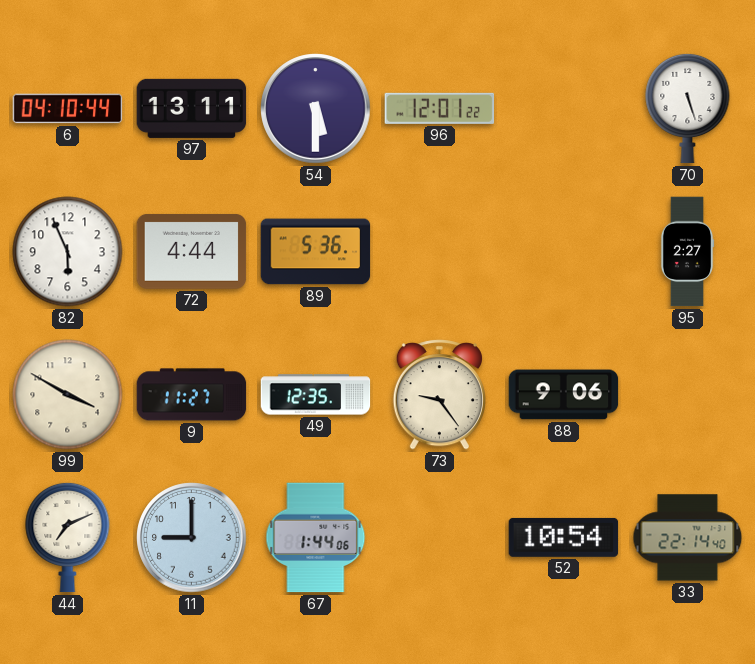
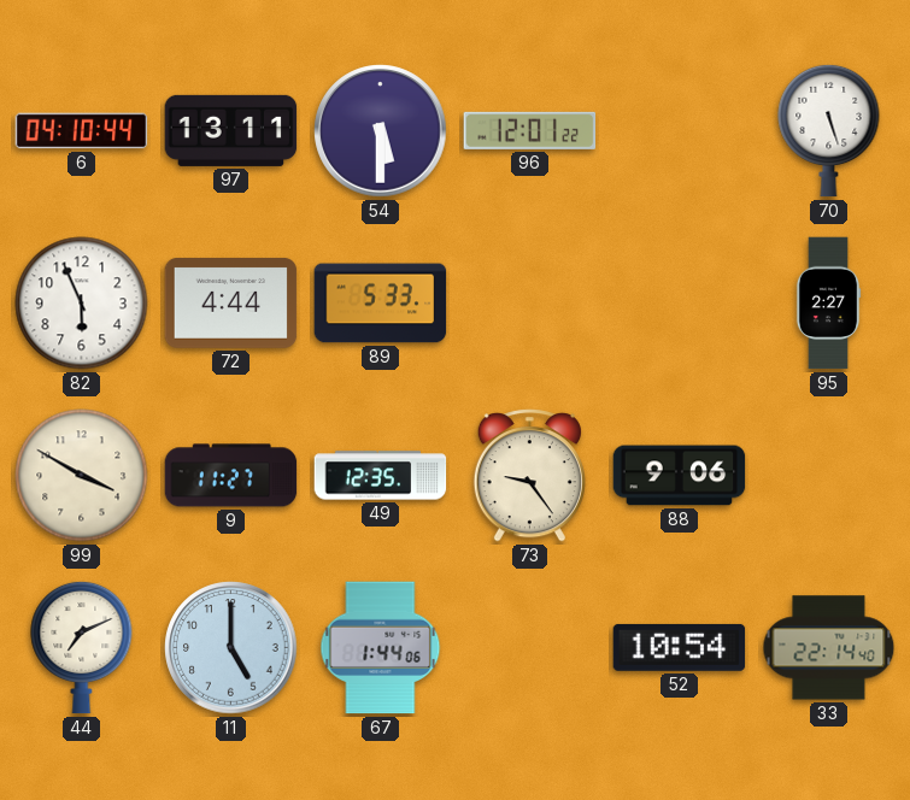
89: 5:36 -> 5:33 (381, 304)
11: 9:00 -> 5:00 (231, 648)
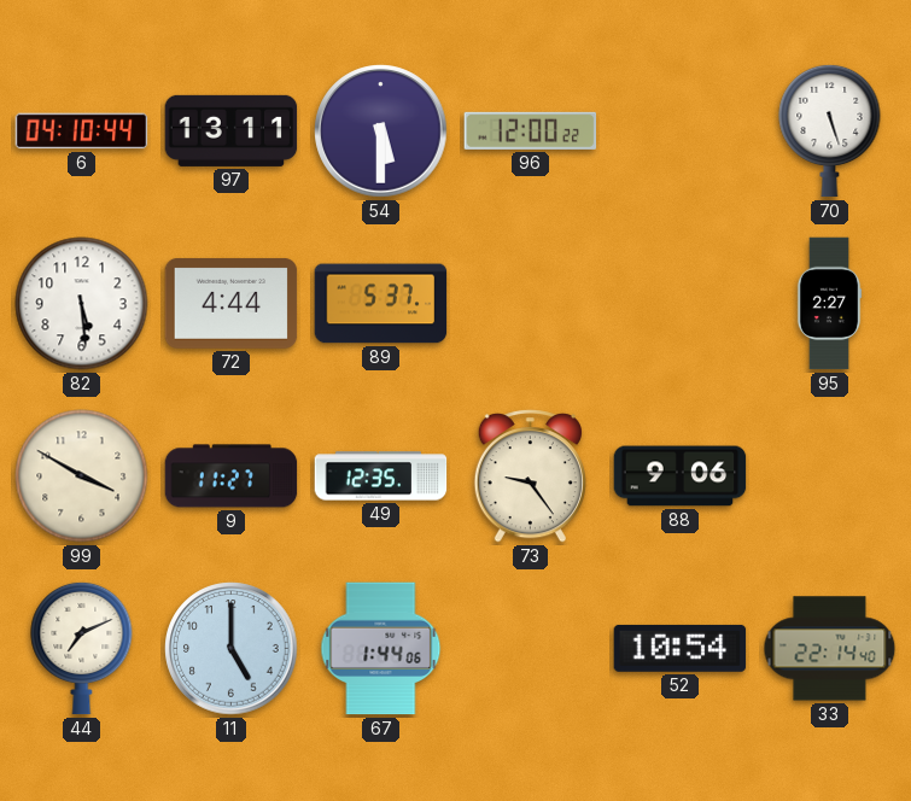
96: 12:01 -> 12:00 (531, 130)
82: 5:56 -> 5:29 (82, 304)
89: 5:33 -> 5:37 (381, 304)
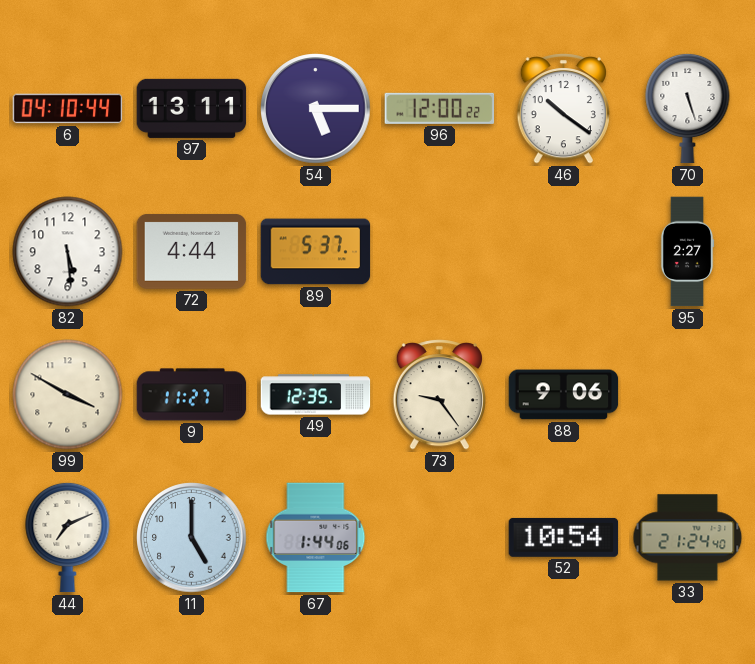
54: 5:30 -> 5:15 (316, 109)
46: none -> 10:21 (563, 109)
33: 22:14 -> 21:24 (688, 538)
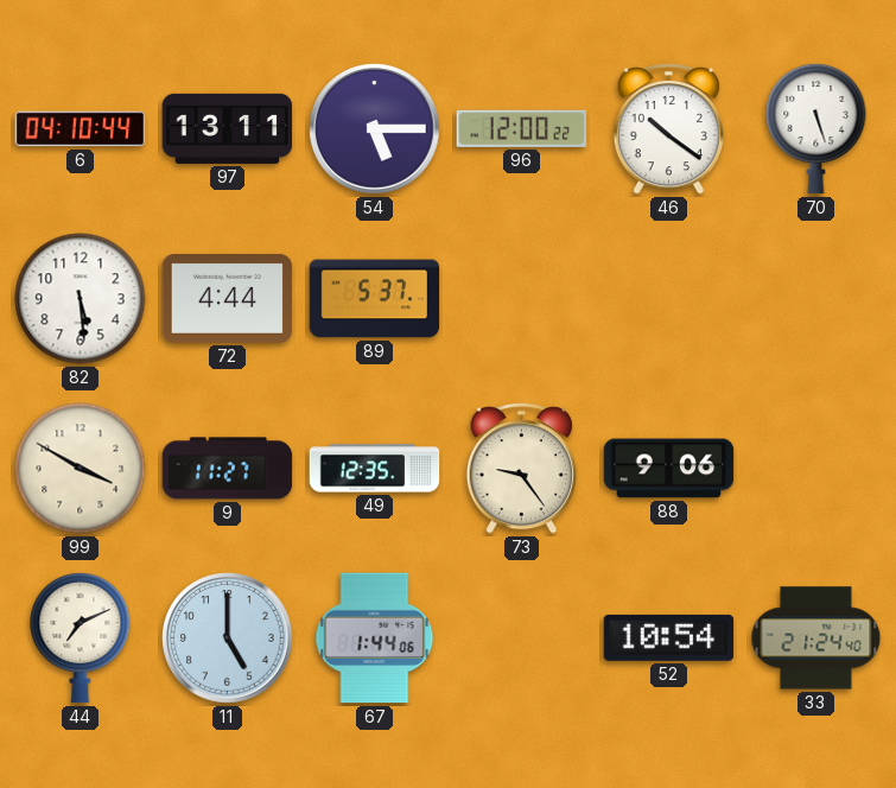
95: 2:27 -> none (687, 252)
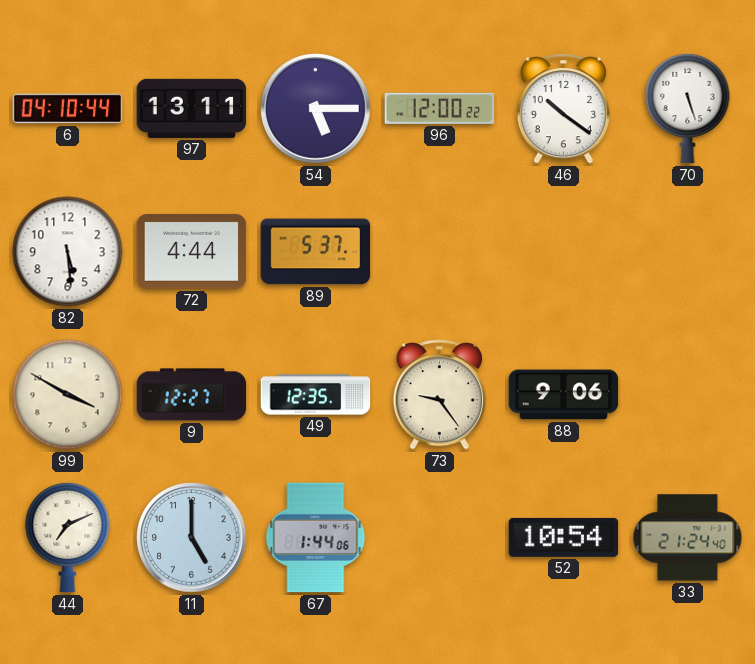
9: 11:27 -> 12:27 (192, 395)
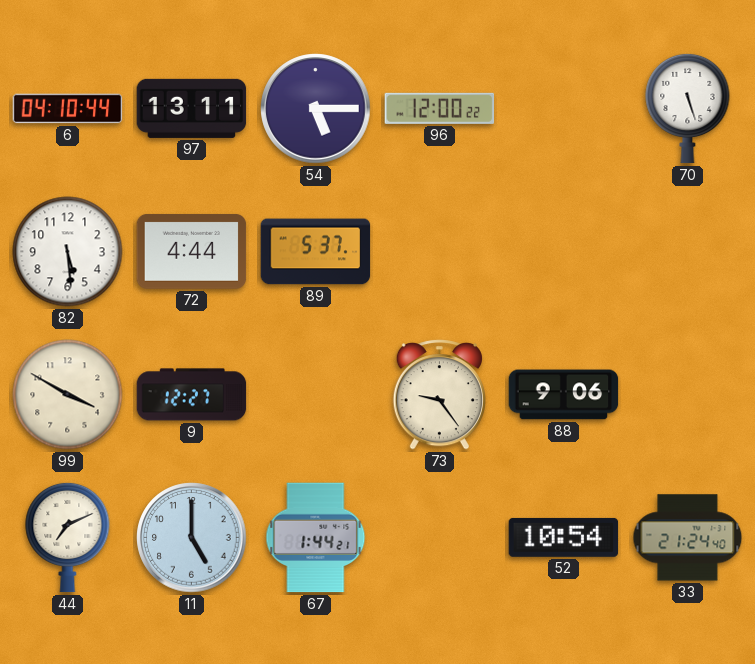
46: 10:21 -> none (563, 109)
49: 12:35 -> none (316, 395)
67: 1:44:06 -> 1:44:21 (316, 538)
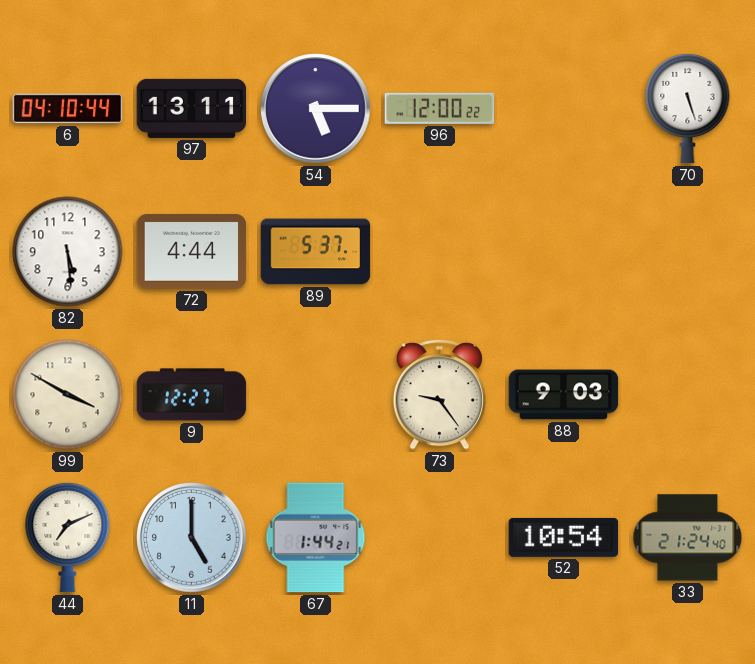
88: 9:06 -> 9:03 (564, 395)
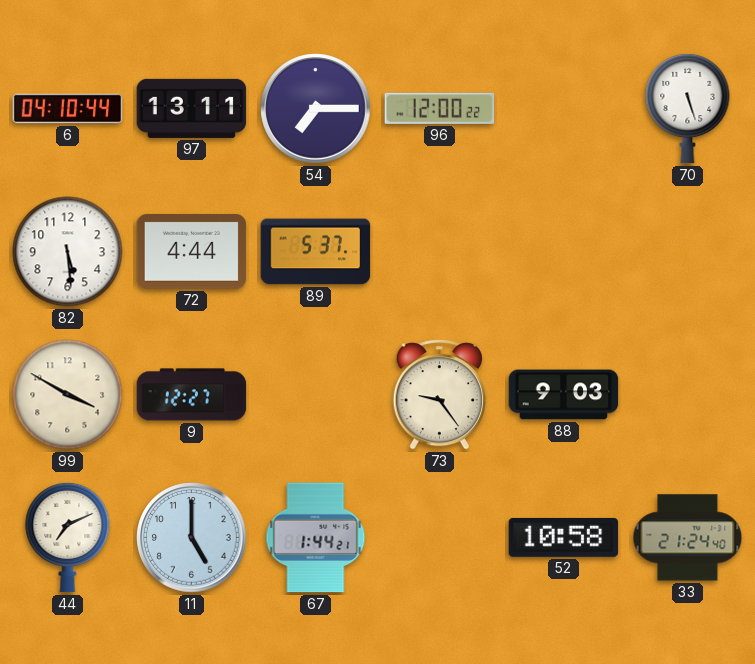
54: 5:15 -> 7:15 (316, 109)
52: 10:54 -> 10:58 (564, 537)
